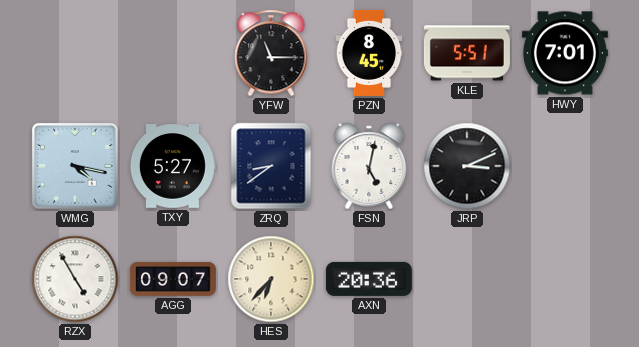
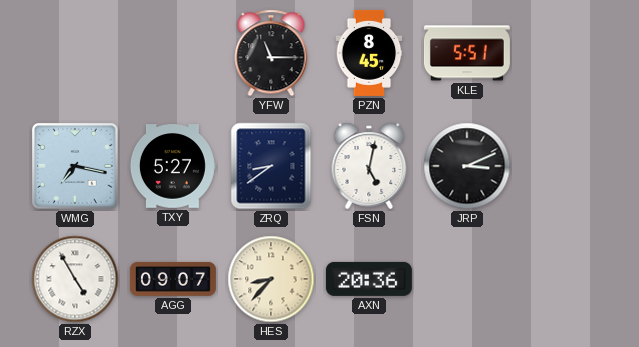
HWY: 7:01 -> none (565, 53)
WMG: 4:17 -> 7:17 (76, 167)
HES: 6:37 -> 8:37 (271, 279)
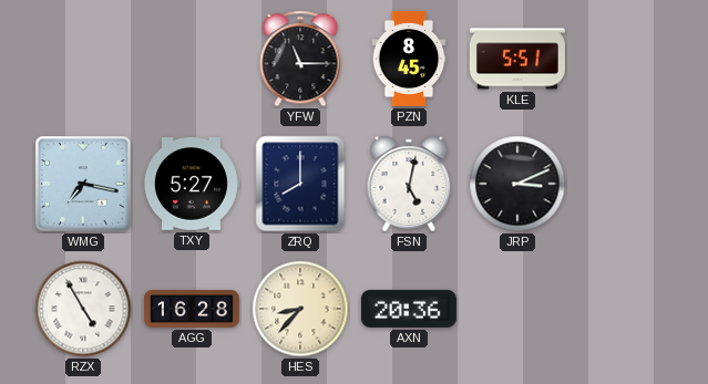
ZRQ: 8:39 -> 8:00 (300, 184)
AGG: 09:07 -> 16:28 (192, 309)
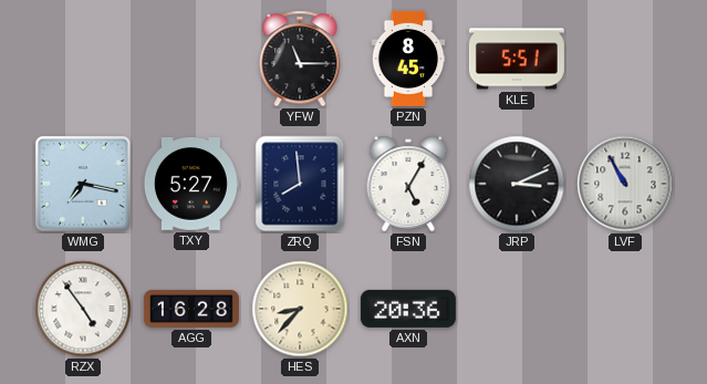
ZRQ: 8:00 -> 7:59 (300, 184)
FSN: 5:02 -> 5:05 (408, 184)
LVF: none -> 10:55 (625, 184)
RZX: 4:55 -> 4:54 (83, 309)
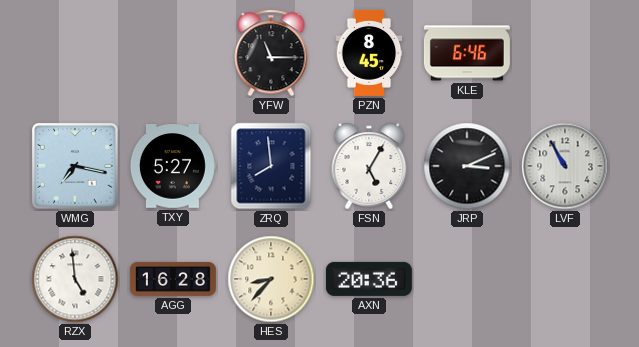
KLE: 5:51 -> 6:46 (467, 53)
RZX: 4:54 -> 4:59 (75, 279)
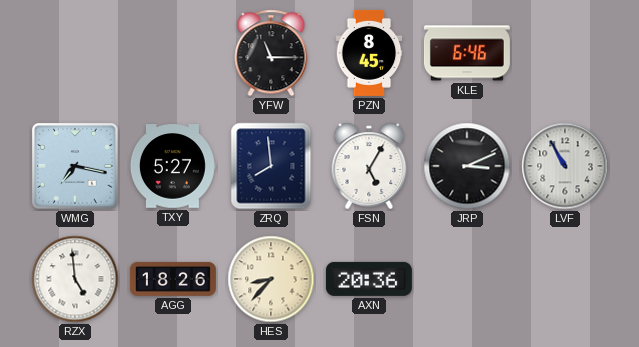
AGG: 16:28 -> 18:26 (173, 279)
